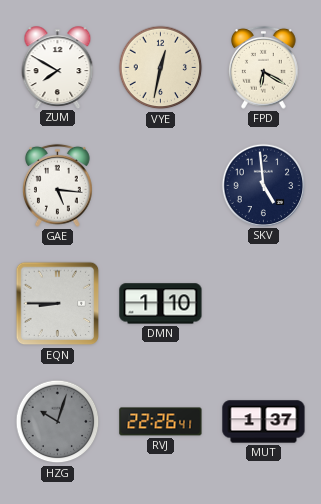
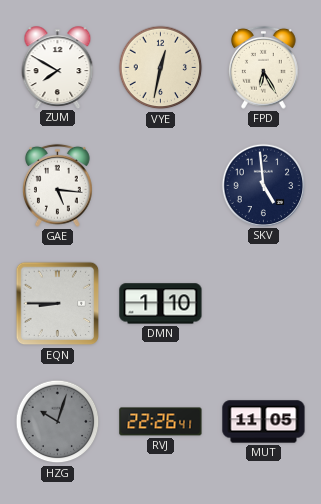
FPD: 6:20 -> 6:25 (264, 67)
MUT: 1:37 -> 11:05 (264, 422)
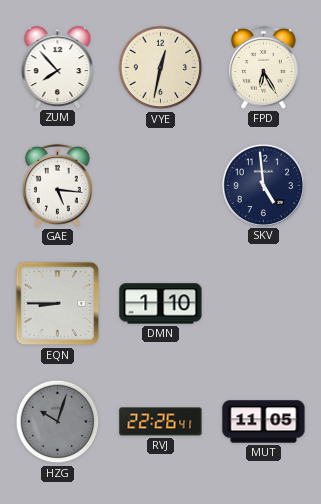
ZUM: 7:50 -> 7:53 (58, 67)
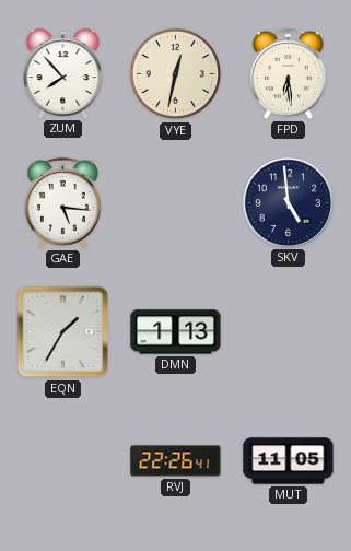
FPD: 6:25 -> 6:29 (289, 73)
EQN: 8:45 -> 1:35 (63, 332)
DMN: 1:10 -> 1:13 (176, 332)
HZG: 10:03 -> none (58, 422)
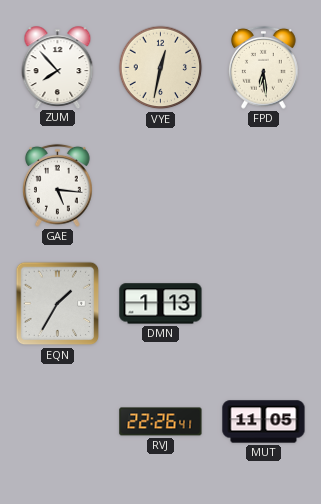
SKV: 4:59 -> none (288, 202)
